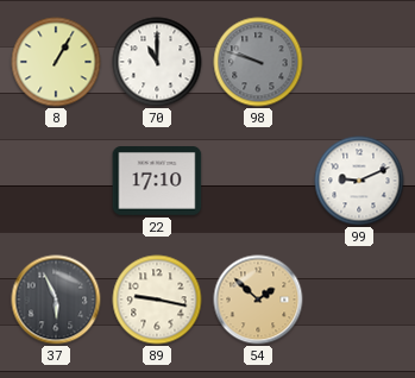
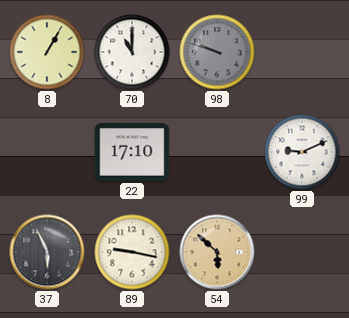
54: 1:52 -> 5:52 (217, 252)
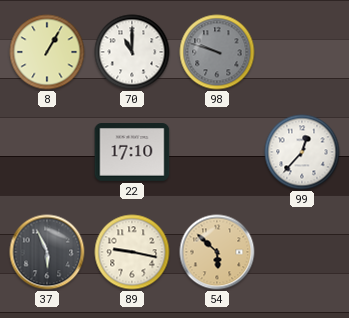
99: 9:11 -> 12:37 (302, 152)
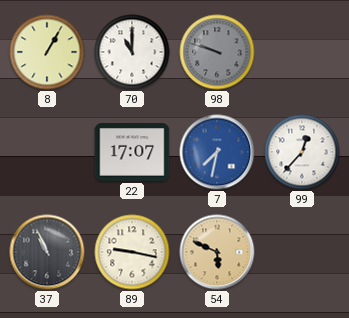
22: 17:10 -> 17:07 (132, 153)
7: none -> 7:32 (217, 152)
37: 5:56 -> 10:56 (47, 252)
54: 5:52 -> 5:49 (217, 252)
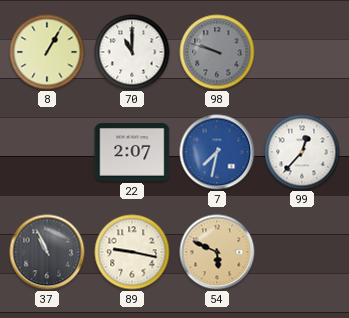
22: 17:07 -> 2:07 (132, 153)
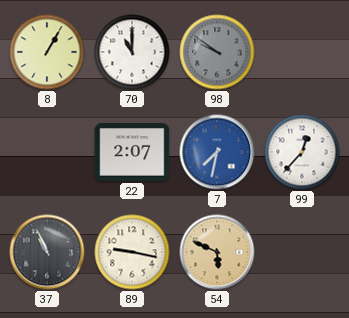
98: 9:48 -> 9:51 (217, 52)
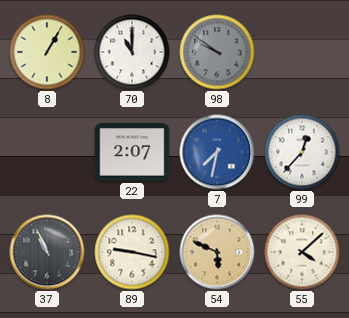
55: none -> 4:08 (302, 252)
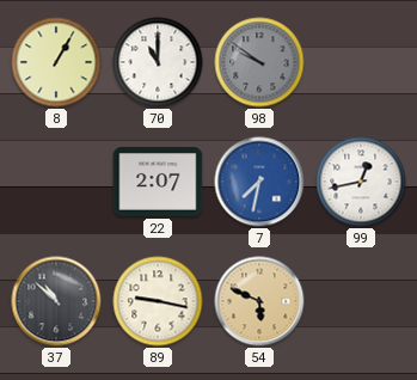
99: 12:37 -> 12:43 (361, 182)
37: 10:56 -> 10:52 (56, 301)
55: 4:08 -> none (302, 252)
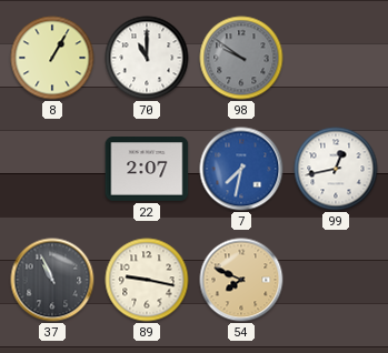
37: 10:52 -> 10:56 (52, 280)
54: 5:49 -> 7:49 (241, 280)
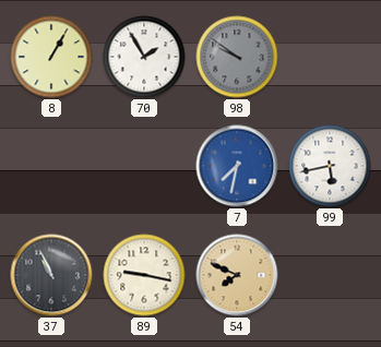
70: 11:00 -> 1:55 (144, 57)
22: 2:07 -> none (147, 170)
99: 12:43 -> 5:43 (330, 166)
